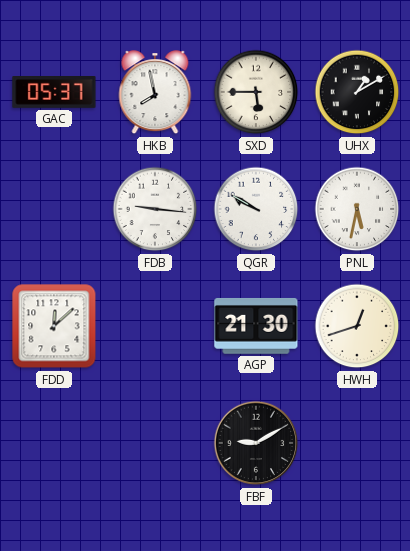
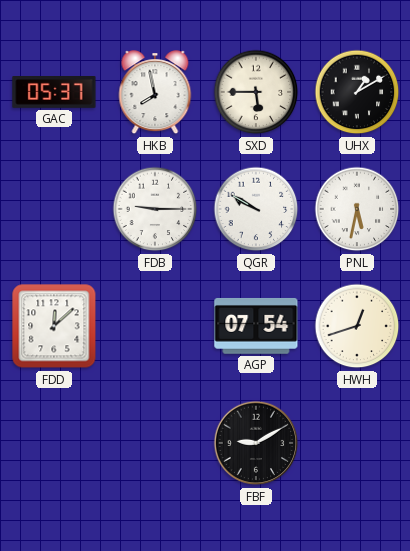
FDB: 9:16 -> 9:15 (155, 209)
AGP: 21:30 -> 07:54 (256, 326)
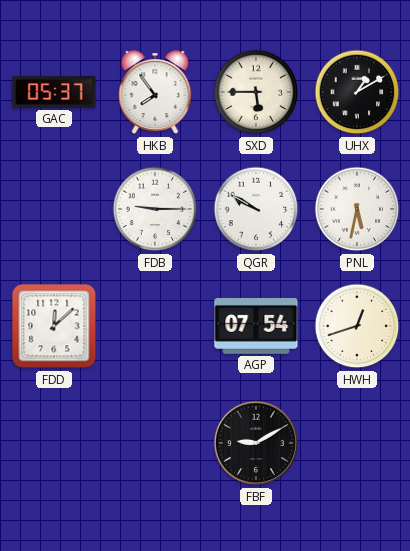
HKB: 7:58 -> 7:54 (155, 93)
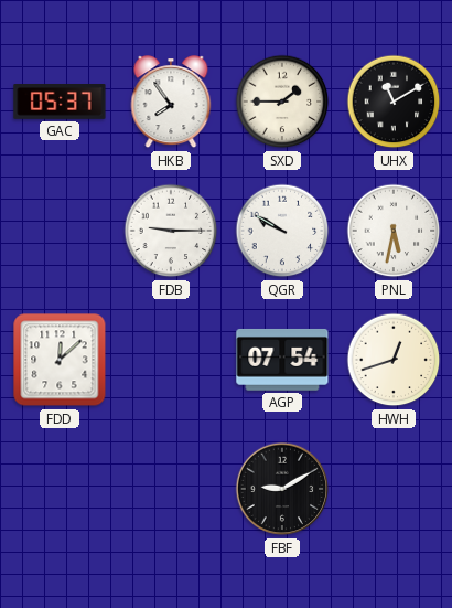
SXD: 5:45 -> 1:45 (282, 102)
UHX: 1:10 -> 11:10 (394, 102)
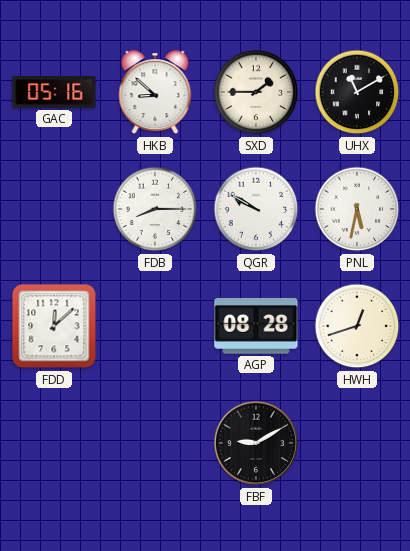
GAC: 05:37 -> 05:16 (54, 93)
HKB: 7:54 -> 8:52 (155, 93)
FDB: 9:15 -> 8:15 (155, 209)
AGP: 07:54 -> 08:28 (256, 326)
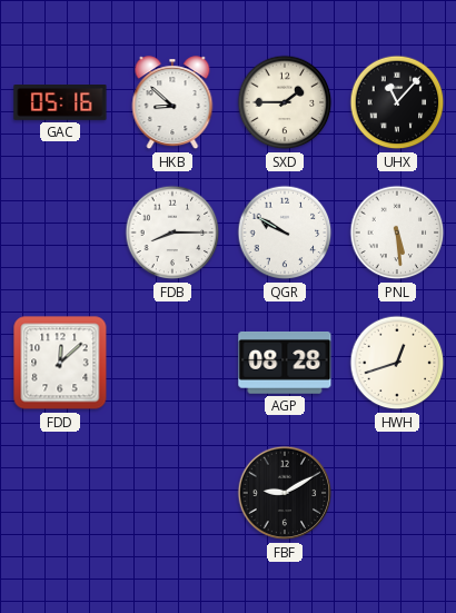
UHX: 11:10 -> 11:07 (397, 102)
PNL: 5:32 -> 5:29 (397, 233)
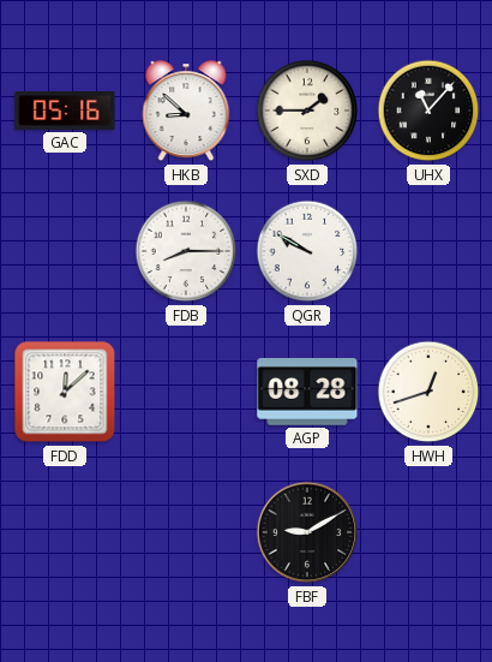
PNL: 5:29 -> none (397, 233)
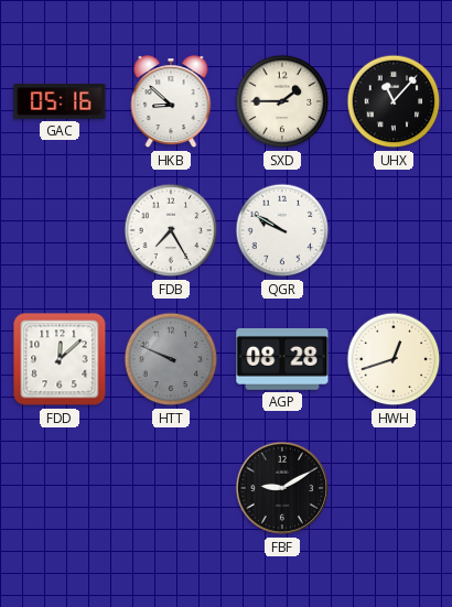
FDB: 8:15 -> 7:25 (171, 230)
HTT: none -> 9:49 (171, 359)
